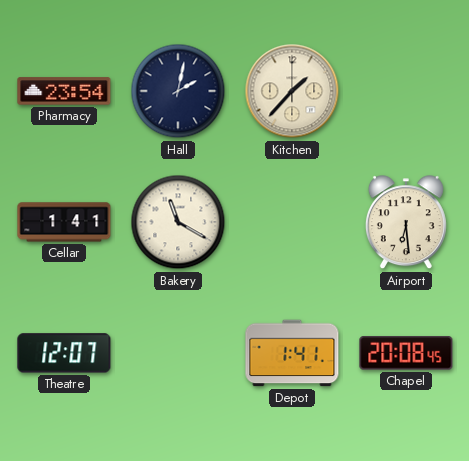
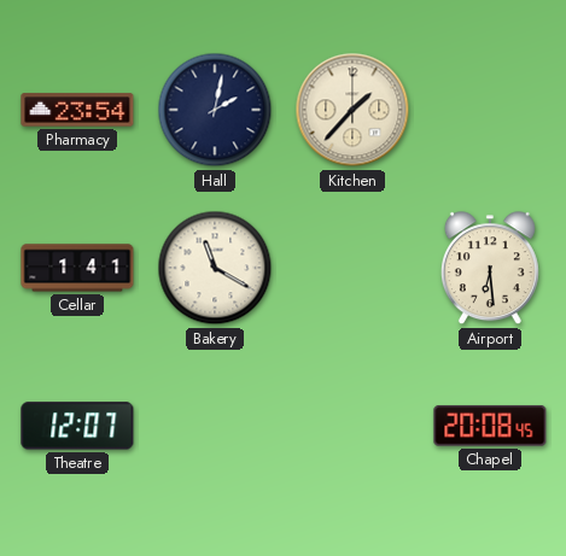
Depot: 1:41 -> none (292, 353)
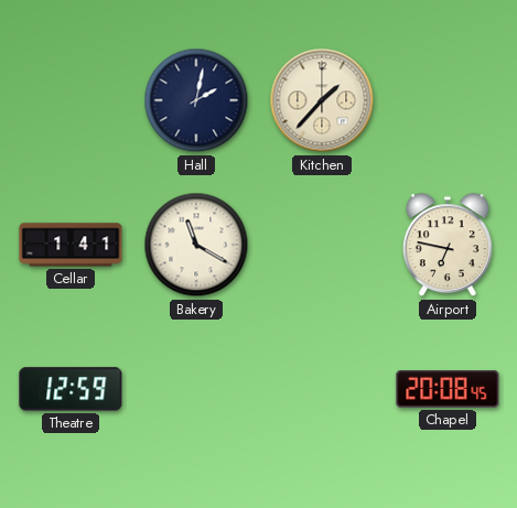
Pharmacy: 23:54 -> none (77, 110)
Airport: 6:29 -> 6:47 (448, 246)
Theatre: 12:07 -> 12:59 (71, 389)
